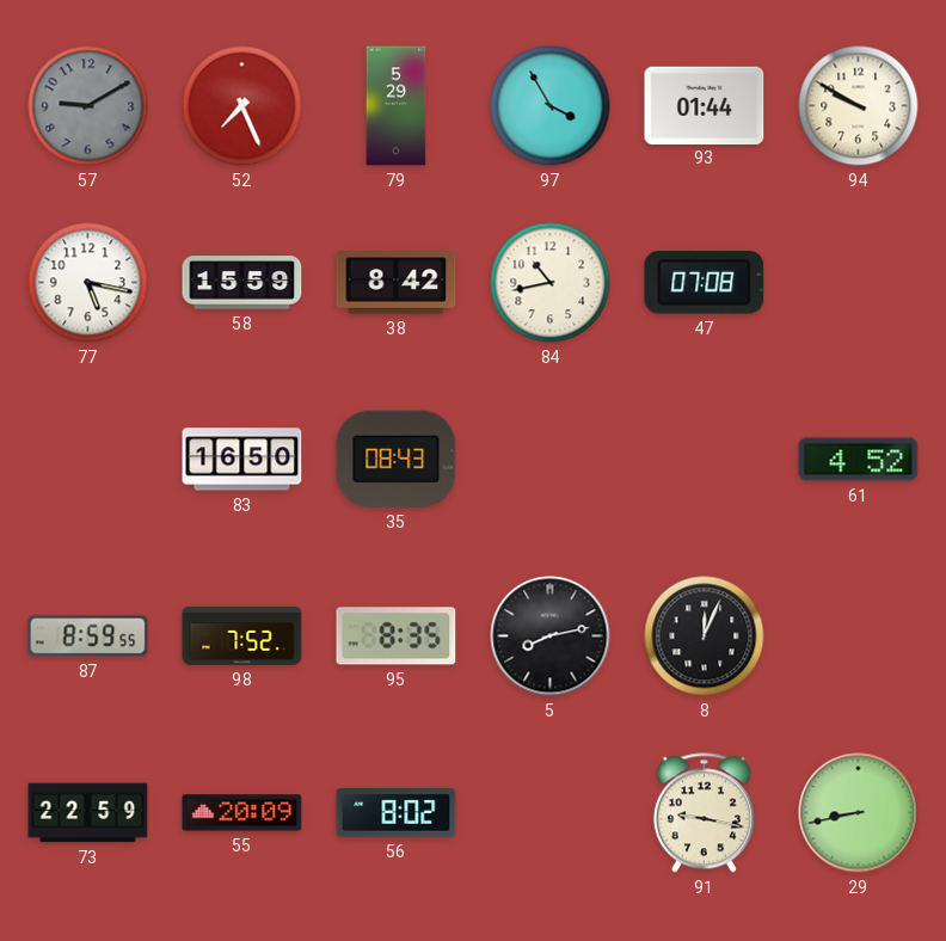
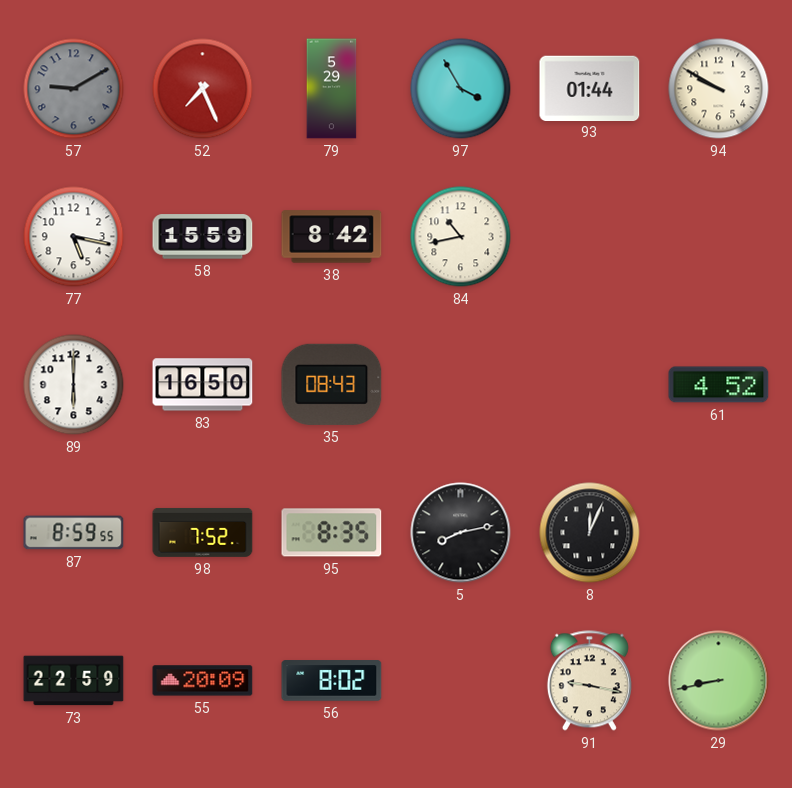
47: 07:08 -> none (705, 283)
89: none -> 6:00 (74, 385)
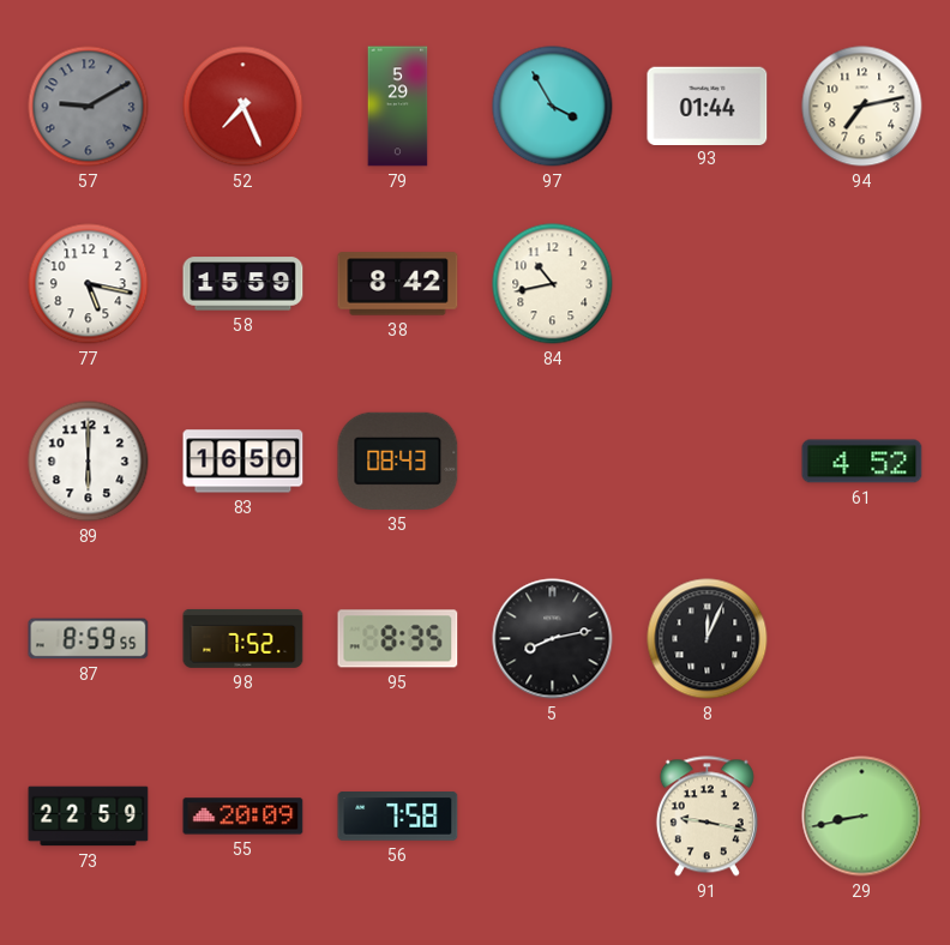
94: 9:50 -> 7:13 (862, 107)
56: 8:02 -> 7:58 (398, 817)
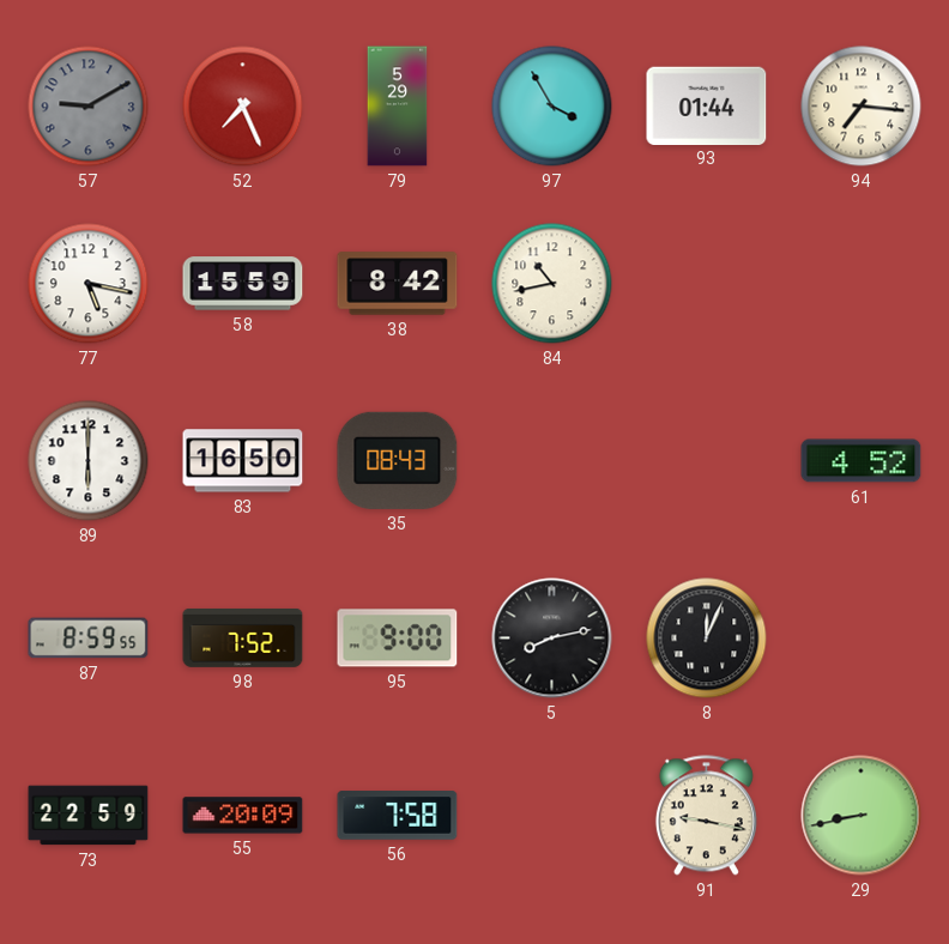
94: 7:13 -> 7:16 (862, 107)
95: 8:35 -> 9:00 (398, 639)
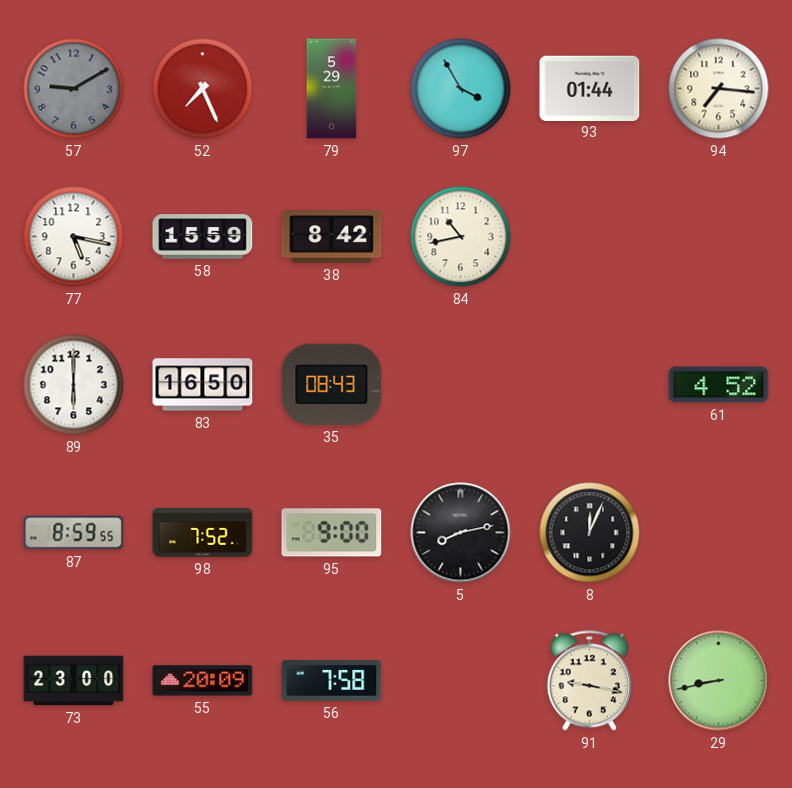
73: 22:59 -> 23:00 (74, 681)
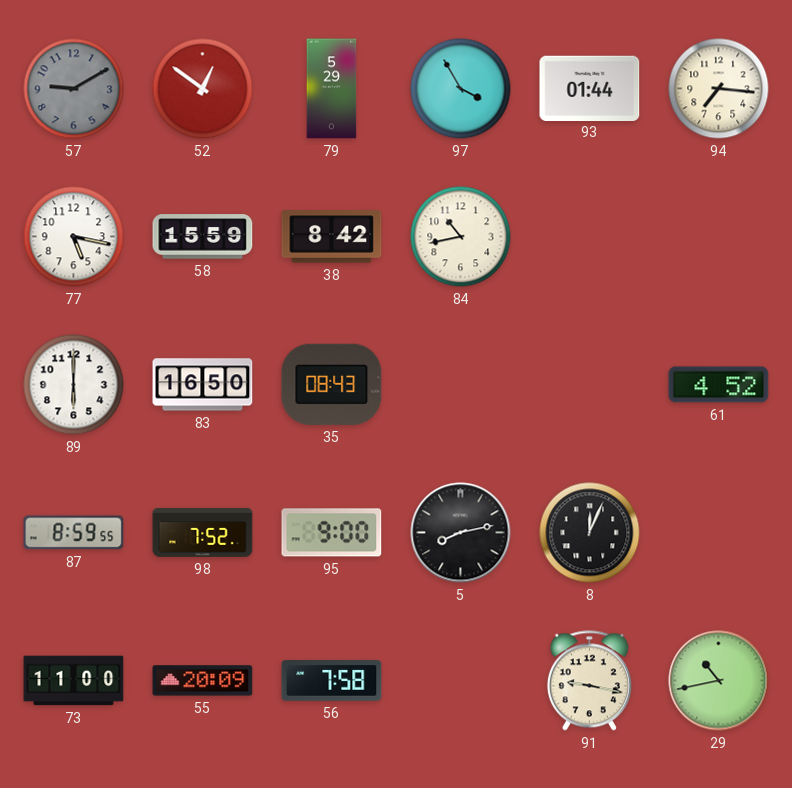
52: 7:26 -> 12:51 (203, 89)
73: 23:00 -> 11:00 (74, 681)
29: 8:43 -> 10:43 (719, 681)
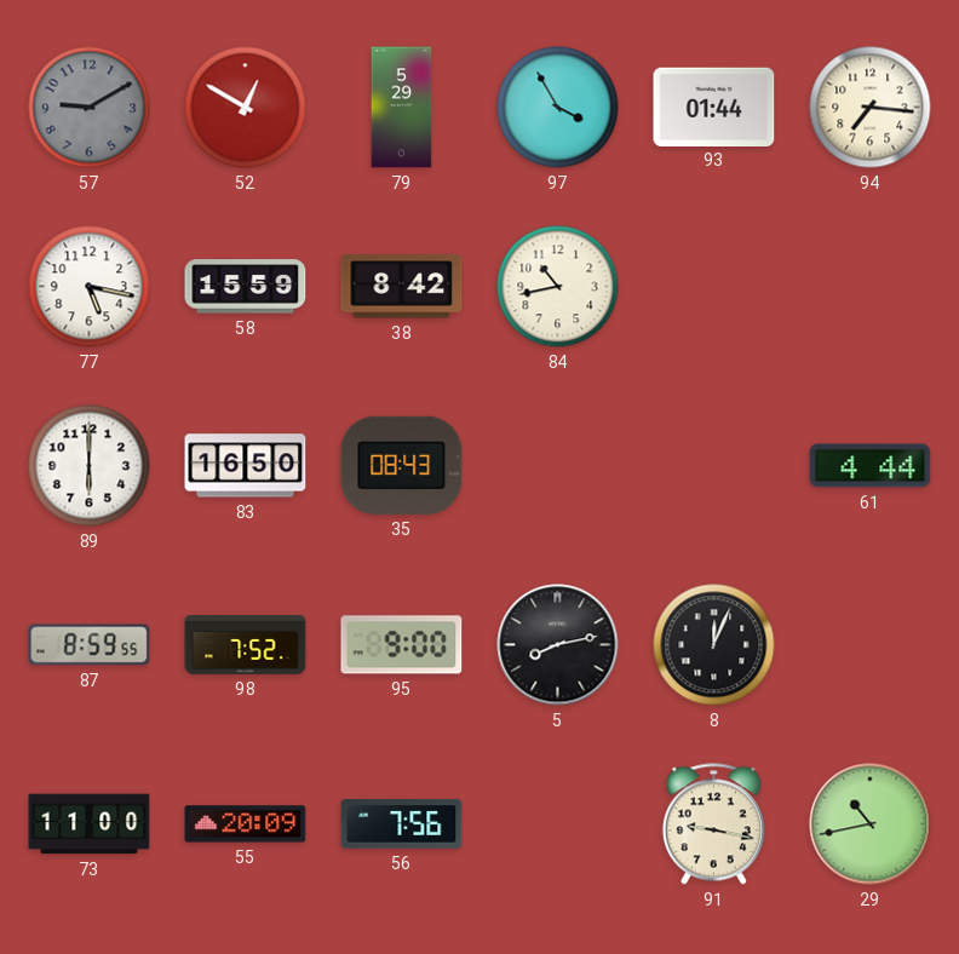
52: 12:51 -> 12:50 (246, 108)
61: 4:52 -> 4:44 (871, 466)
56: 7:58 -> 7:56 (402, 824)
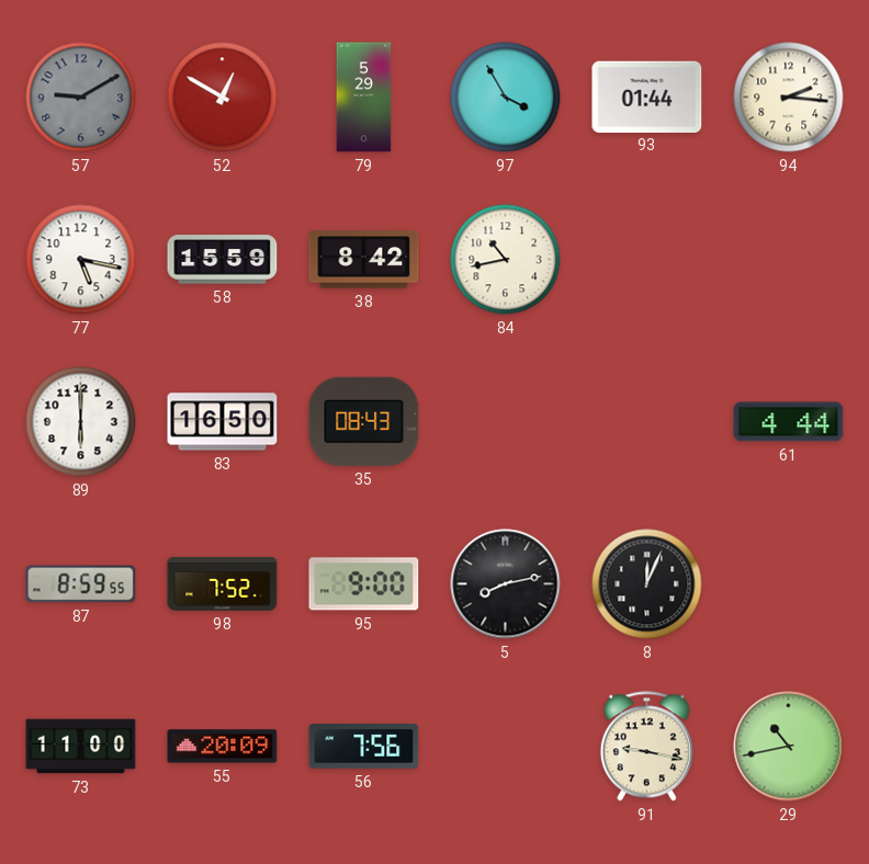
94: 7:16 -> 2:16 (789, 98)
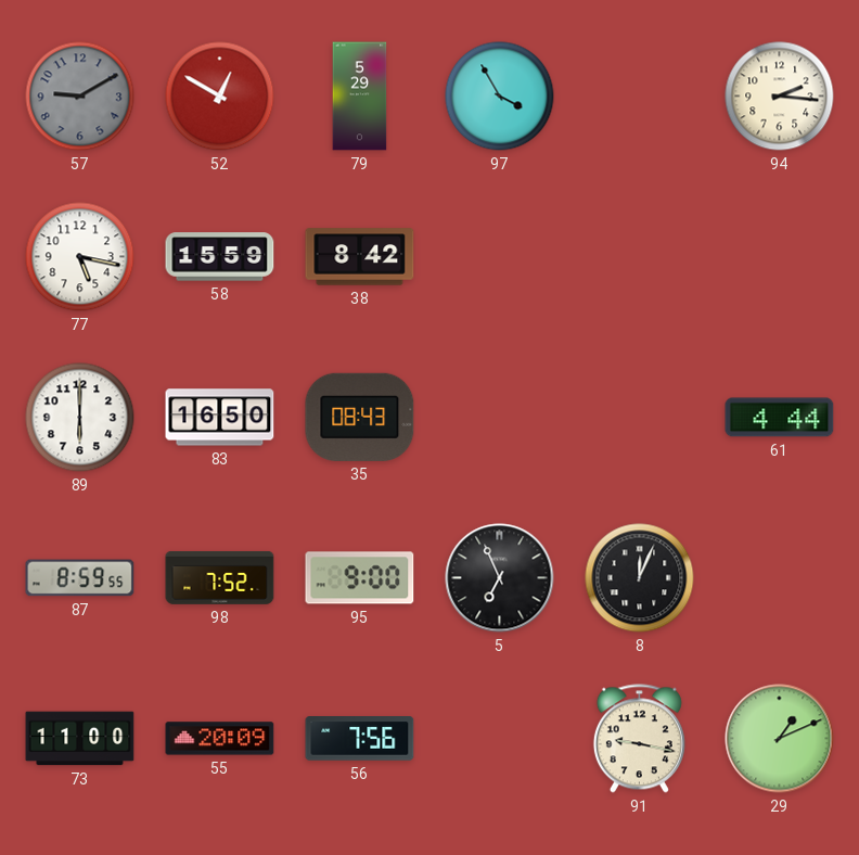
93: 01:44 -> none (647, 96)
84: 10:43 -> none (506, 260)
5: 8:13 -> 6:56 (500, 578)
29: 10:43 -> 1:11 (780, 739)
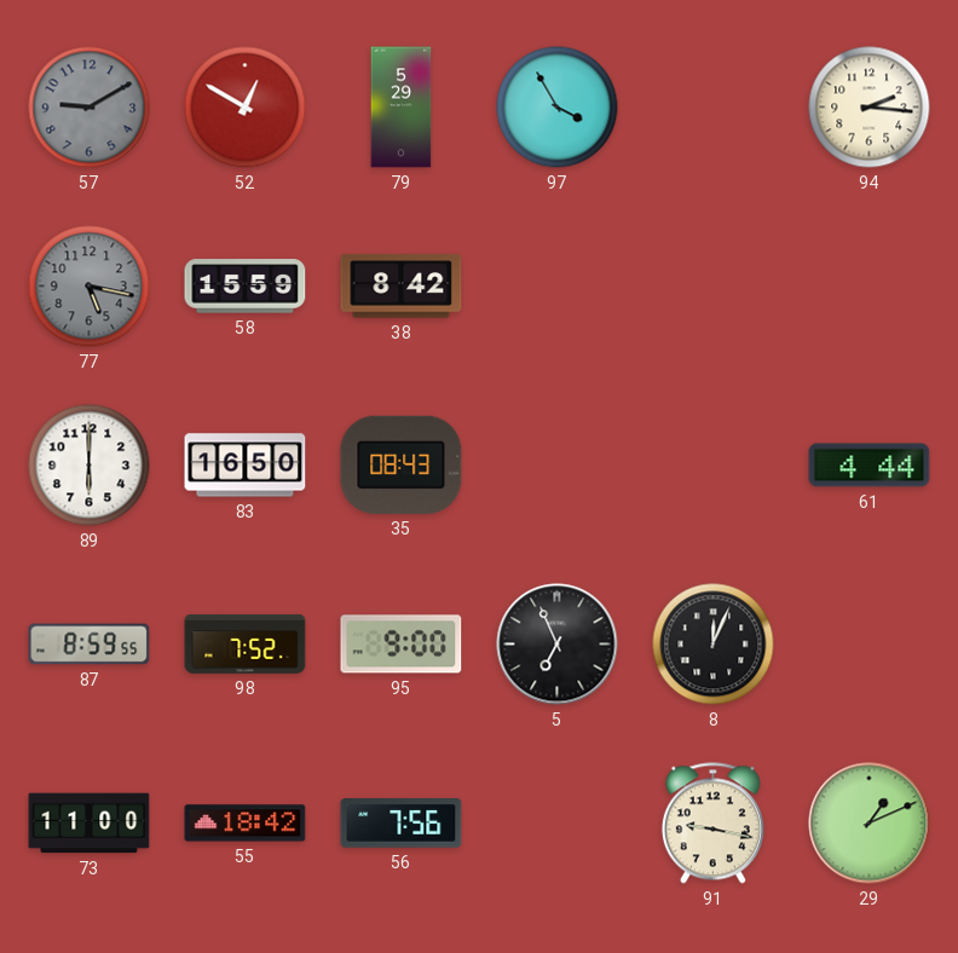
77 dial: white -> grey (90, 287)
55: 20:09 -> 18:42 (246, 824)
